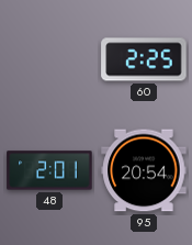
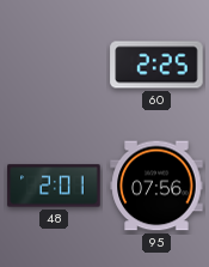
95: 20:54 -> 07:56 (156, 186)
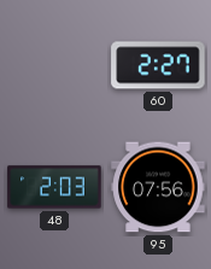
60: 2:25 -> 2:27 (158, 65)
48: 2:01 -> 2:03 (54, 187)
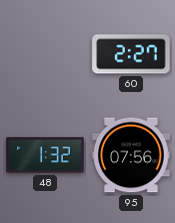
48: 2:03 -> 1:32 (45, 155)
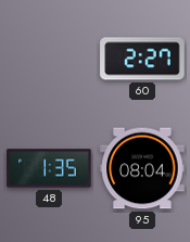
48: 1:32 -> 1:35 (49, 168)
95: 07:56 -> 08:04 (142, 168)
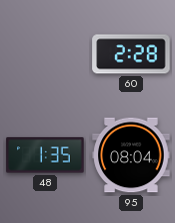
60: 2:27 -> 2:28 (131, 54)
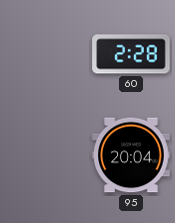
48: 1:35 -> none (45, 155)
95: 08:04 -> 20:04 (131, 155)
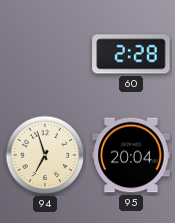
94: none -> 6:57 (45, 155)
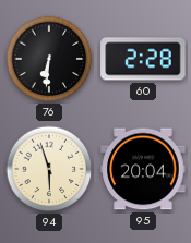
76: none -> 6:31 (49, 59)
94: 6:57 -> 5:57 (49, 169)
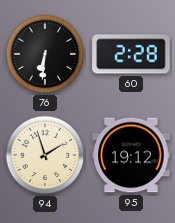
94: 5:57 -> 1:57 (45, 155)
95: 20:04 -> 19:12 (131, 155)
